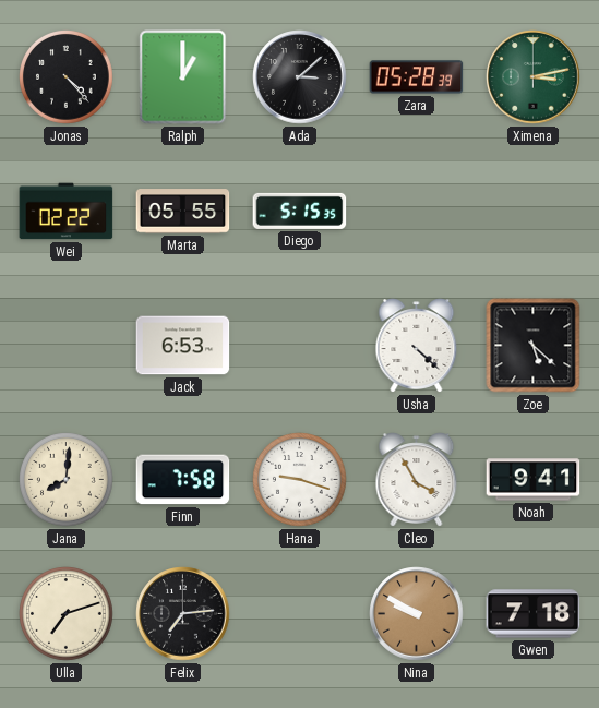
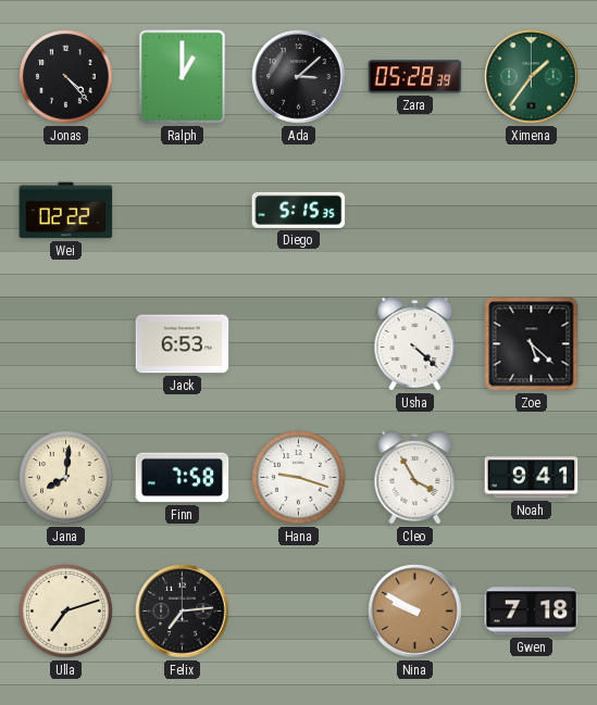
Ximena: 3:13 -> 1:36 (532, 77)
Marta: 05:55 -> none (183, 212)
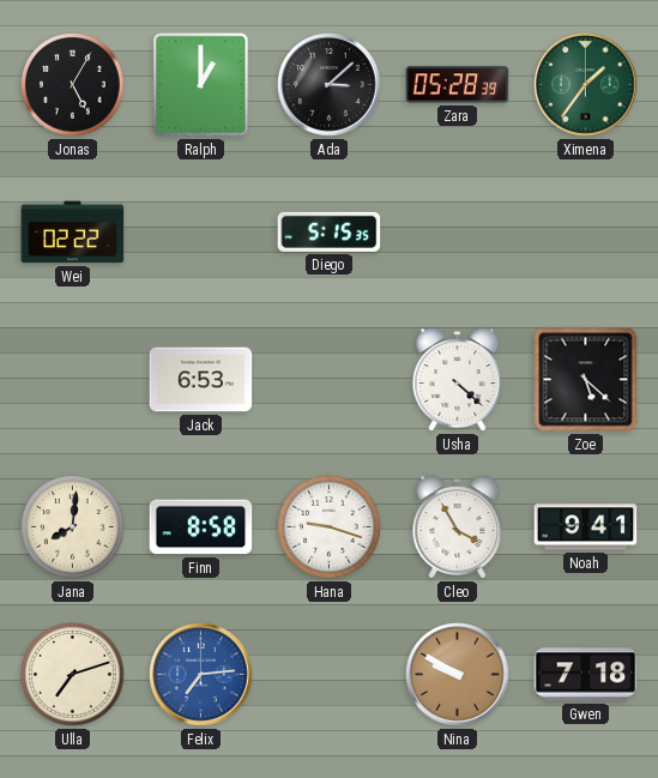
Jonas: 4:23 -> 5:05 (73, 85)
Finn: 7:58 -> 8:58 (201, 527)
Felix dial: black -> blue (201, 675)
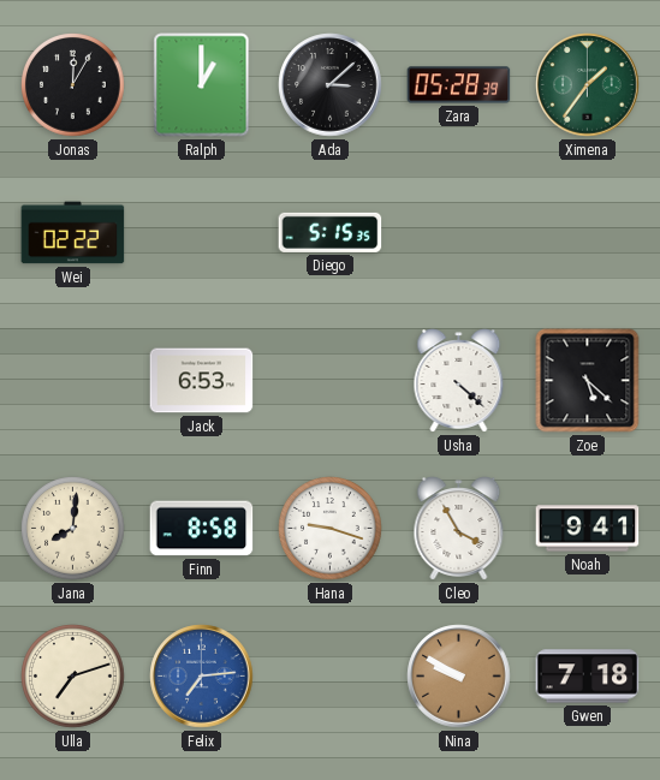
Jonas: 5:05 -> 12:05 (73, 85)
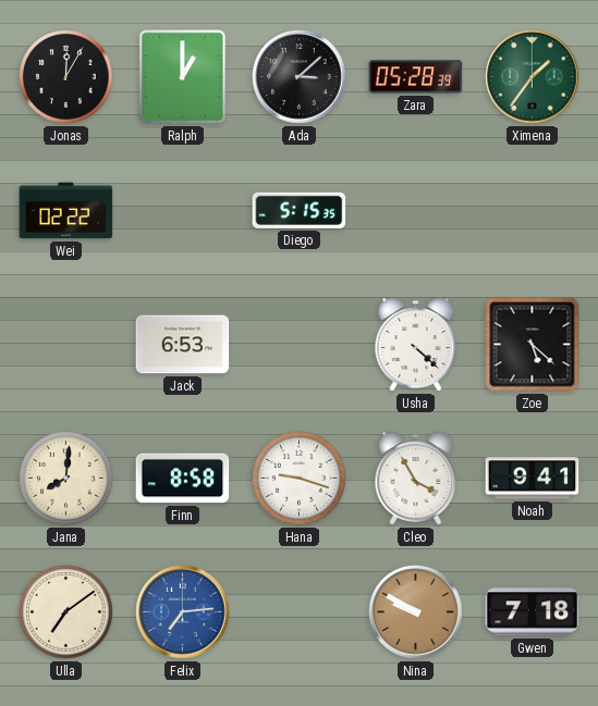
Ulla: 7:12 -> 7:09 (66, 612)
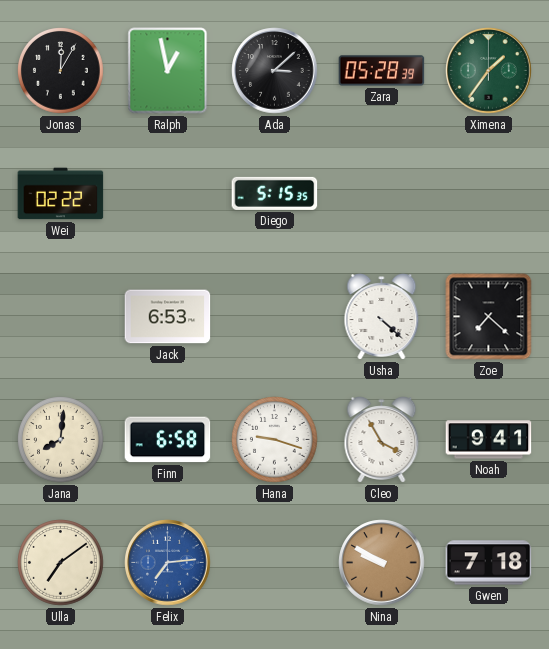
Ralph: 1:00 -> 12:58 (168, 71)
Zoe: 5:22 -> 7:22 (489, 317)
Finn: 8:58 -> 6:58 (168, 440)
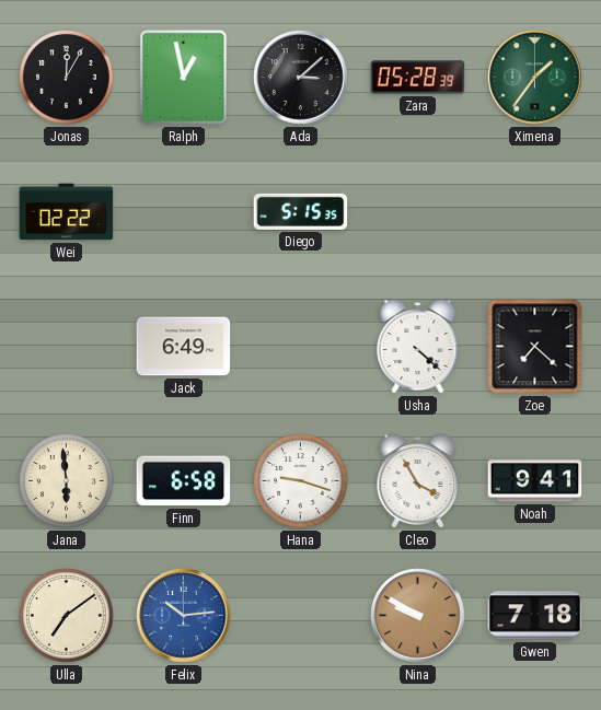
Jack: 6:53 -> 6:49 (184, 347)
Jana: 8:01 -> 5:59 (67, 481)
Felix: 7:14 -> 10:14 (184, 616)
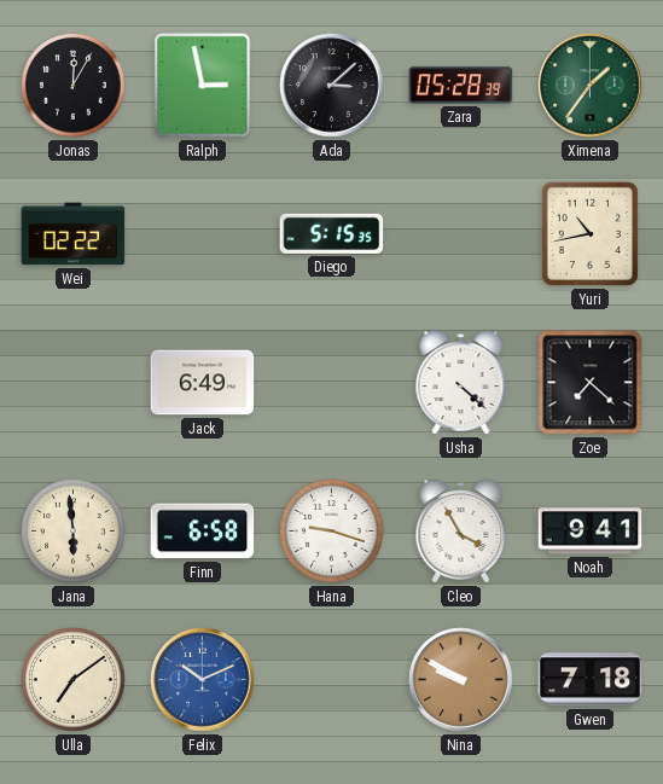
Ralph: 12:58 -> 2:58 (203, 86)
Yuri: none -> 10:43 (589, 233)
Felix: 10:14 -> 10:11 (203, 680)
